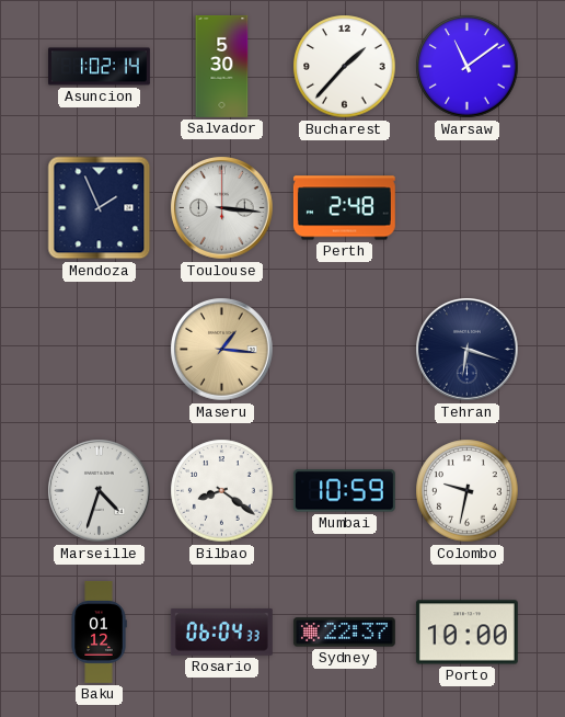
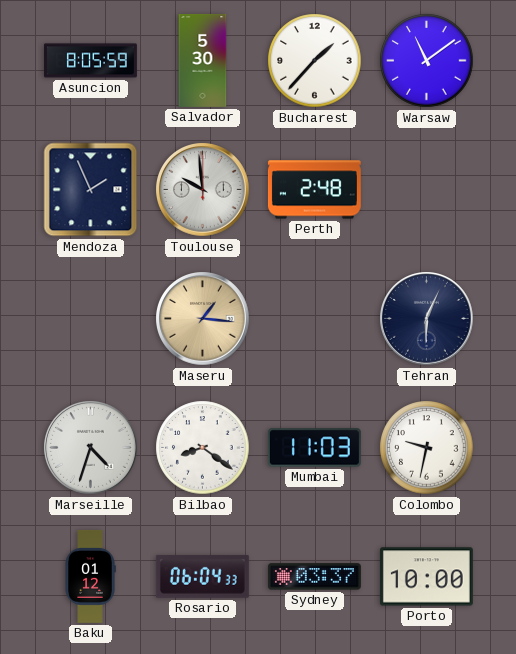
Asuncion: 1:02 -> 8:05 (90, 61)
Toulouse: 3:16 -> 9:59 (203, 190)
Tehran: 6:18 -> 6:04 (427, 319)
Mumbai: 10:59 -> 11:03 (314, 448)
Sydney: 22:37 -> 03:37 (314, 577)
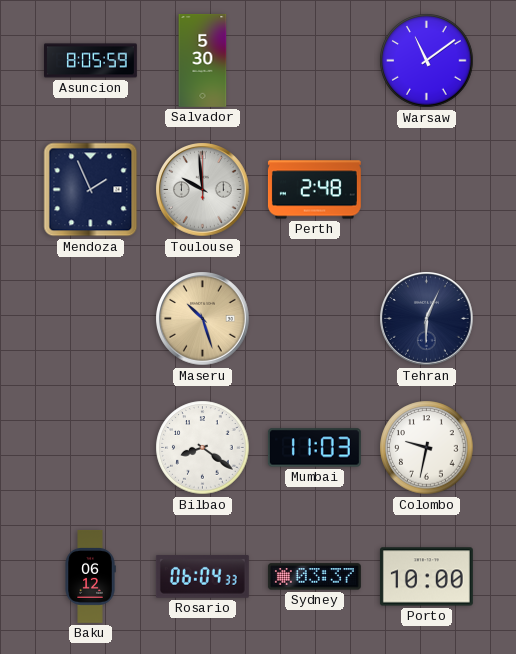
Bucharest: 1:37 -> none (315, 61)
Maseru: 1:16 -> 10:27 (203, 319)
Marseille: 4:33 -> none (91, 448)
Baku: 01:12 -> 06:12 (90, 576)
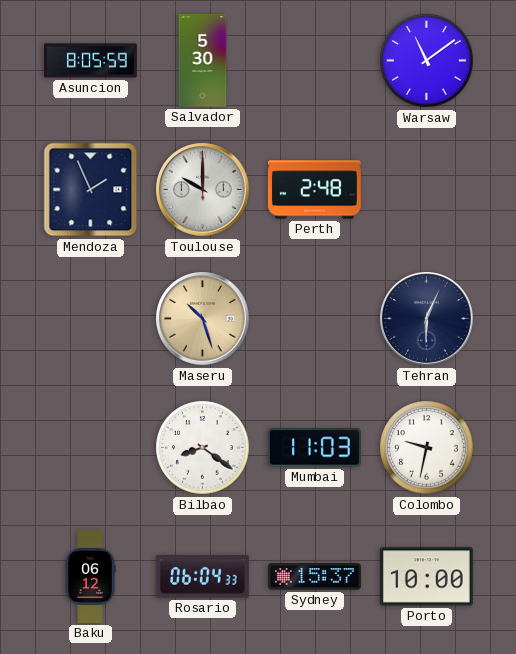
Toulouse: 9:59 -> 10:00 (203, 190)
Sydney: 03:37 -> 15:37 (314, 577)
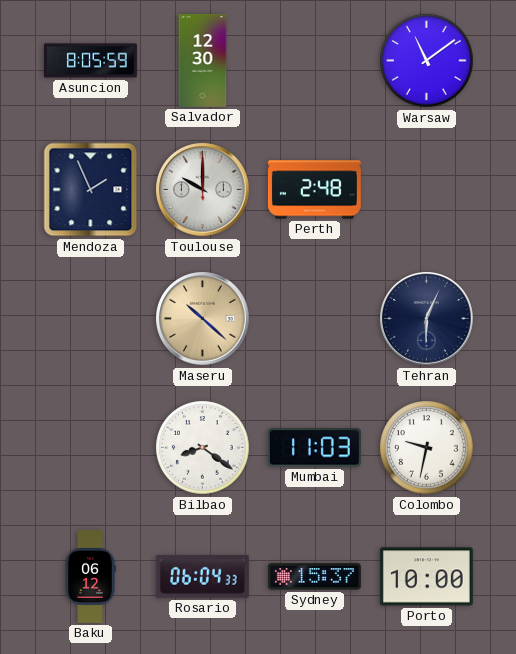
Salvador: 5:30 -> 12:30 (203, 60)
Maseru: 10:27 -> 10:22 (203, 319)
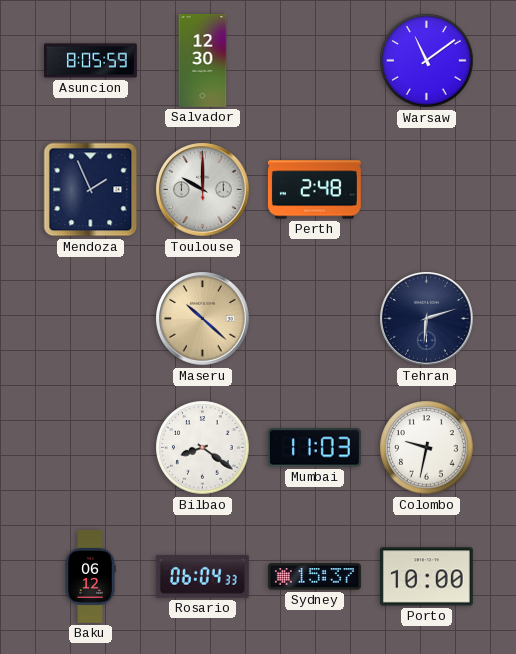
Tehran: 6:04 -> 6:12 (427, 319)
